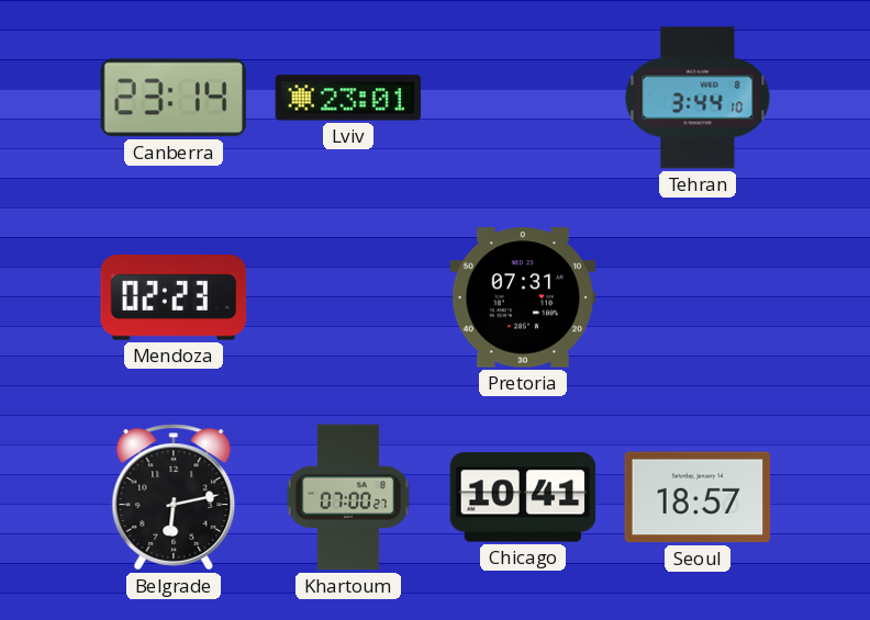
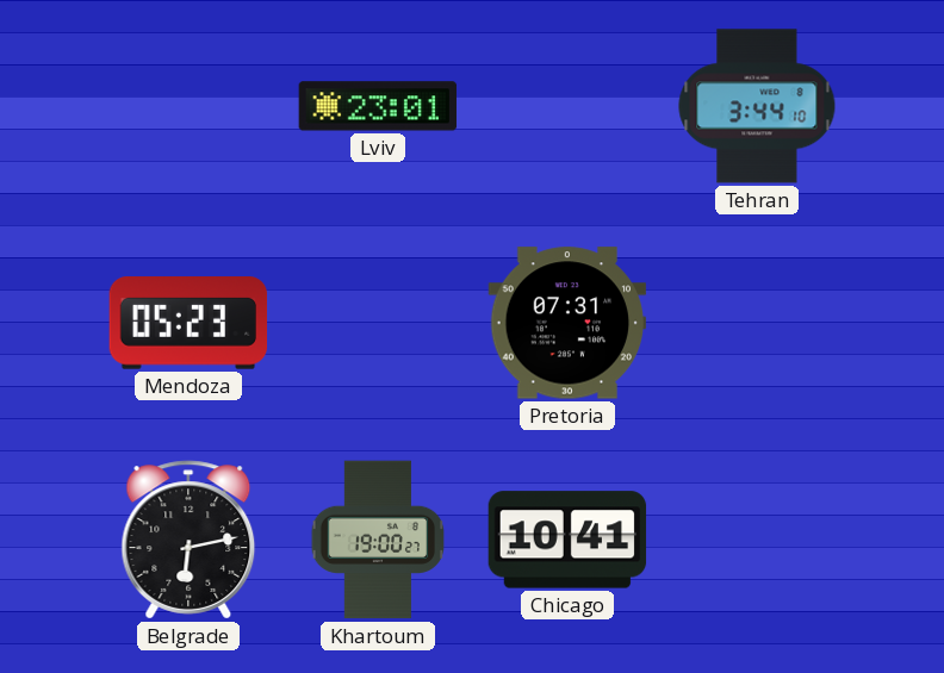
Canberra: 23:14 -> none (174, 98)
Mendoza: 02:23 -> 05:23 (188, 324)
Khartoum: 07:00 -> 19:00 (378, 540)
Seoul: 18:57 -> none (698, 497)
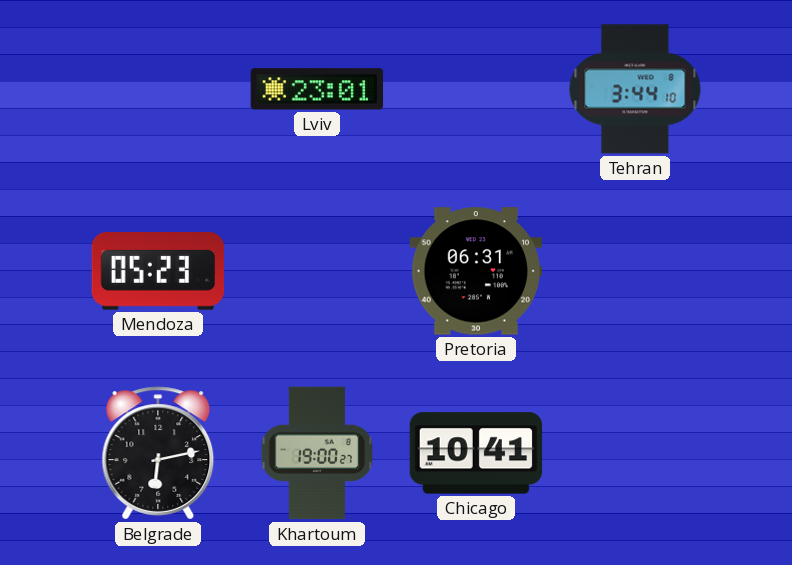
Pretoria: 07:31 -> 06:31 (476, 271)
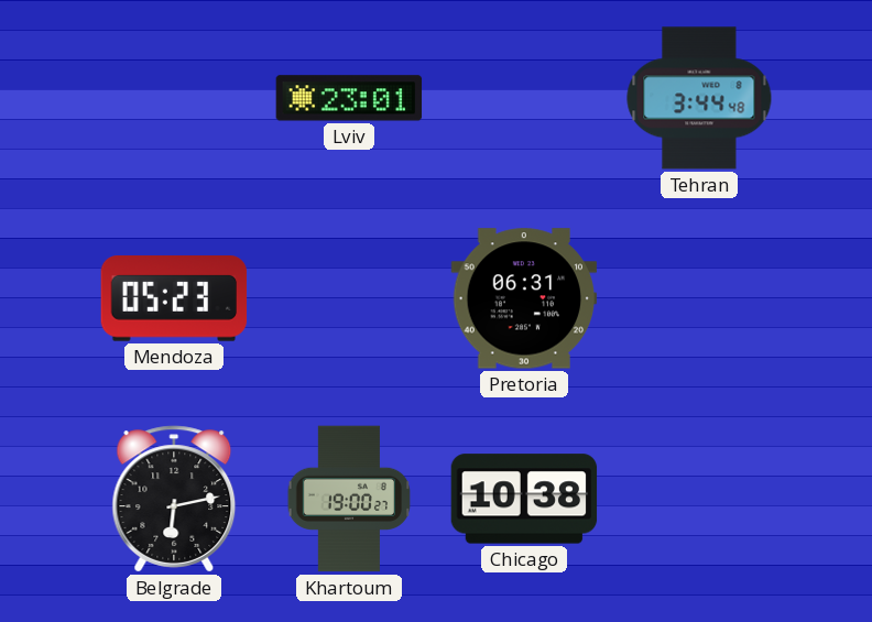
Tehran: 3:44:10 -> 3:44:48 (699, 98)
Chicago: 10:41 -> 10:38 (524, 499)
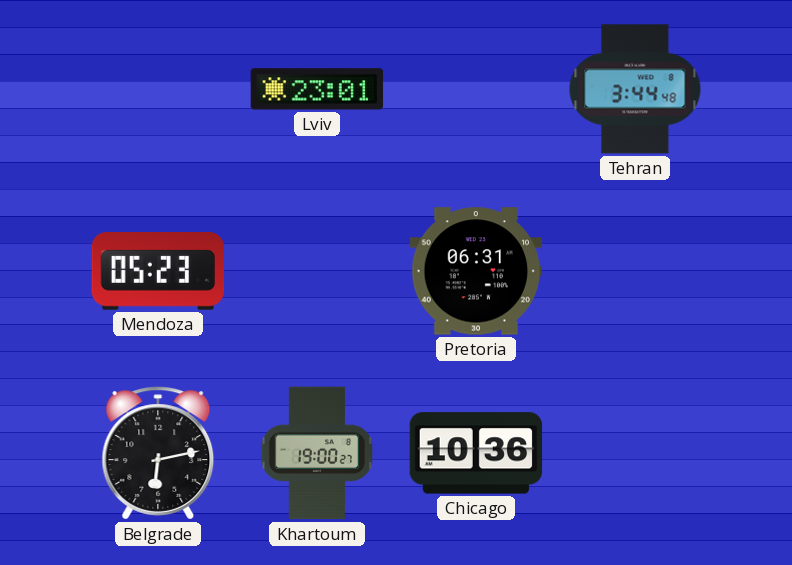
Chicago: 10:38 -> 10:36 (476, 453)
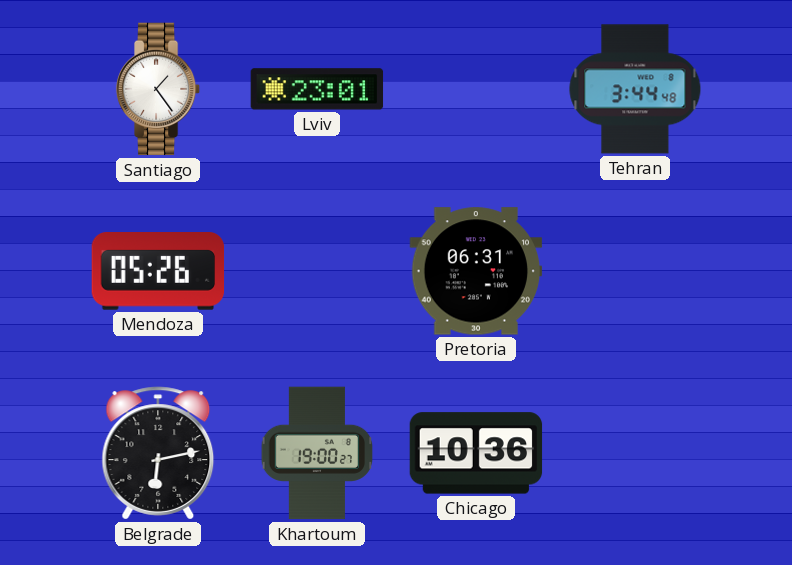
Santiago: none -> 1:24 (158, 89)
Mendoza: 05:23 -> 05:26 (158, 272)
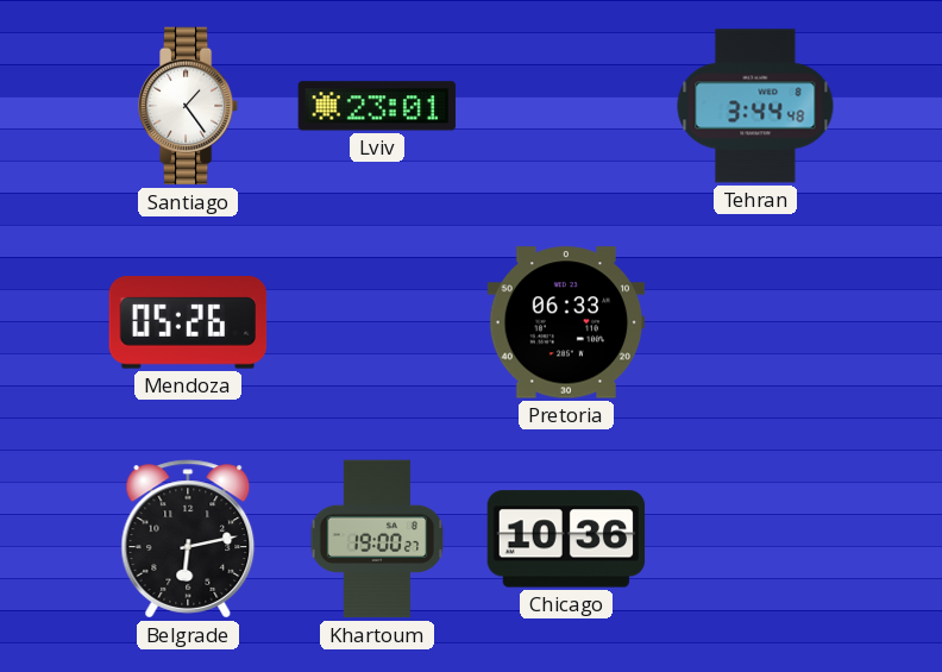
Pretoria: 06:31 -> 06:33 (566, 322)
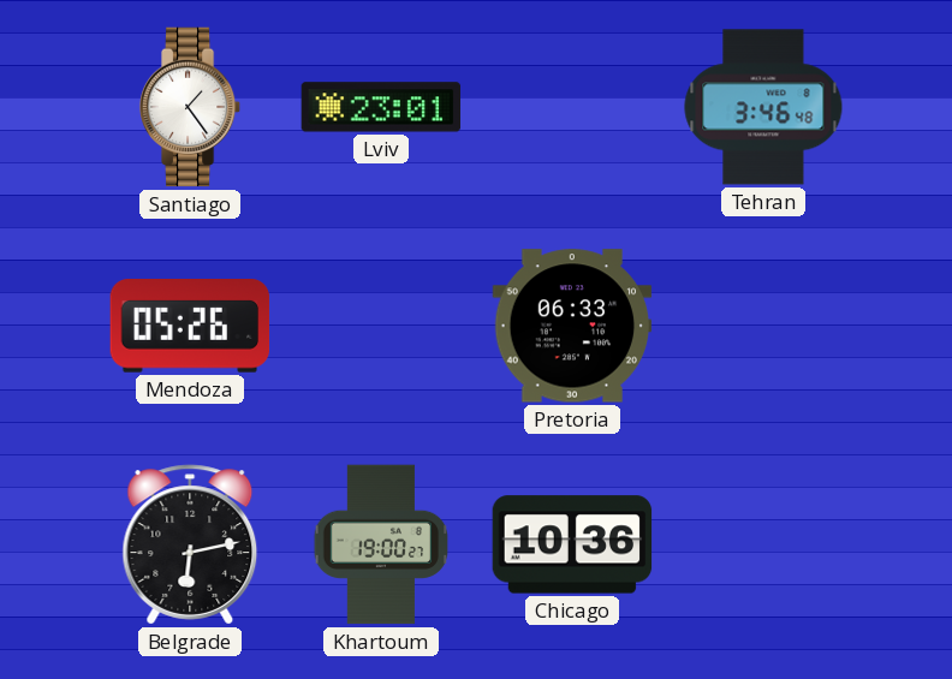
Tehran: 3:44 -> 3:46 (763, 107)
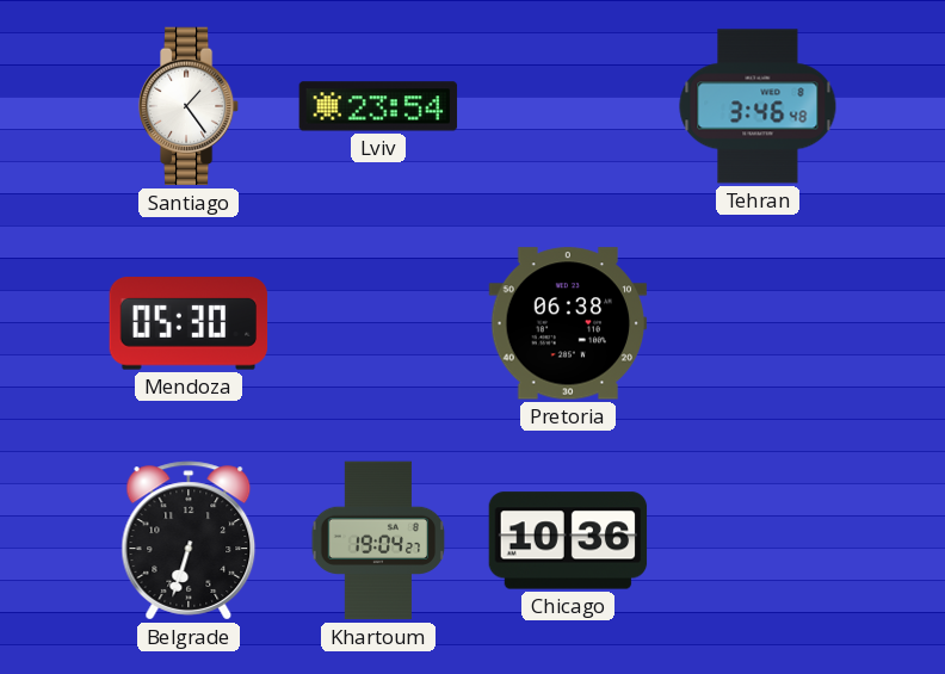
Lviv: 23:01 -> 23:54 (378, 106)
Mendoza: 05:26 -> 05:30 (189, 324)
Pretoria: 06:33 -> 06:38 (568, 323)
Belgrade: 6:13 -> 6:33 (189, 540)
Khartoum: 19:00 -> 19:04 (378, 540)
